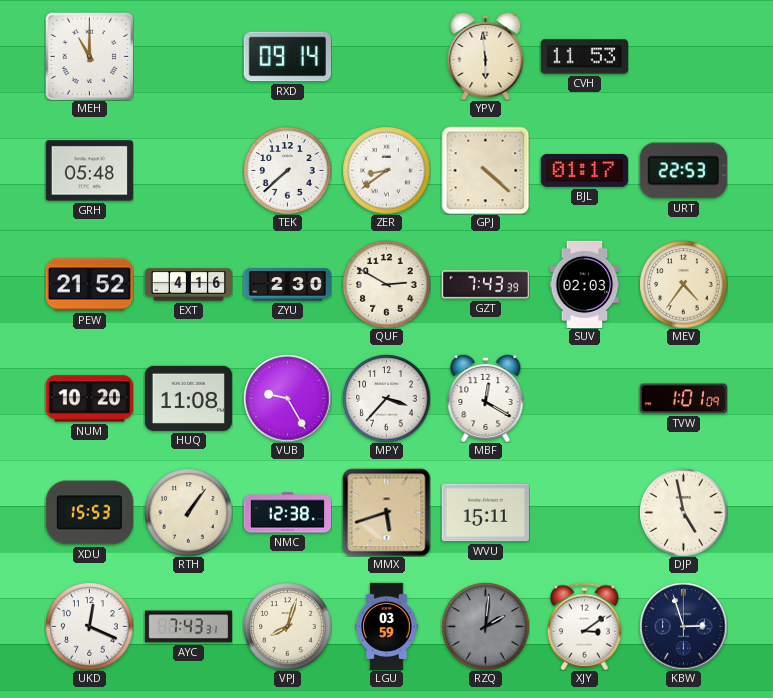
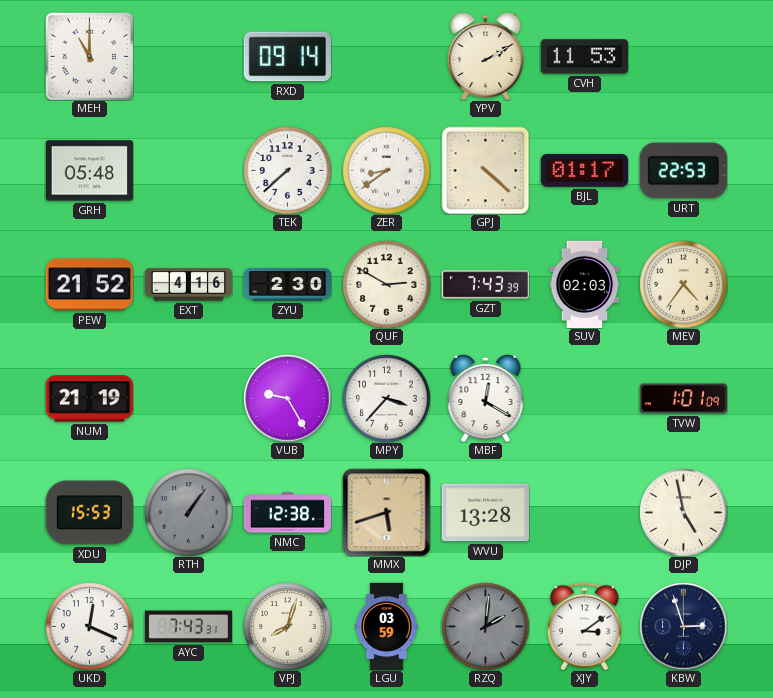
YPV: 5:59 -> 2:10 (486, 56)
NUM: 10:20 -> 21:19 (89, 399)
HUQ: 11:08 -> none (188, 398)
RTH dial: cream -> grey (188, 512)
WVU: 15:11 -> 13:28 (485, 513)
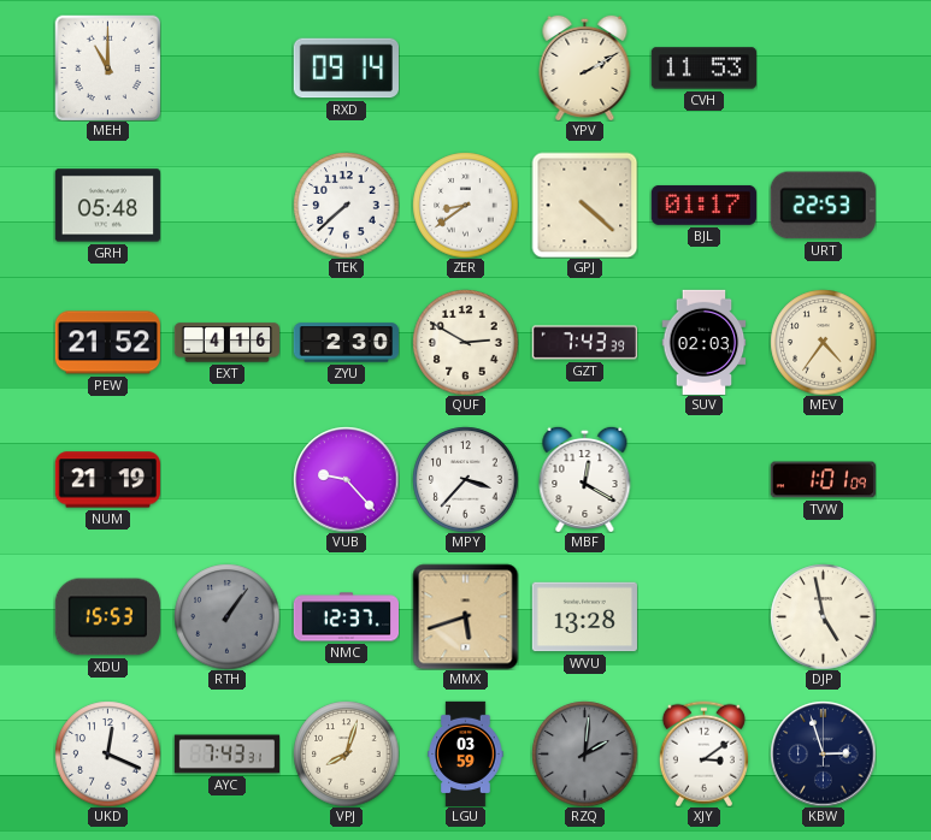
VUB: 9:25 -> 9:23 (346, 479)
NMC: 12:38 -> 12:37 (346, 617)
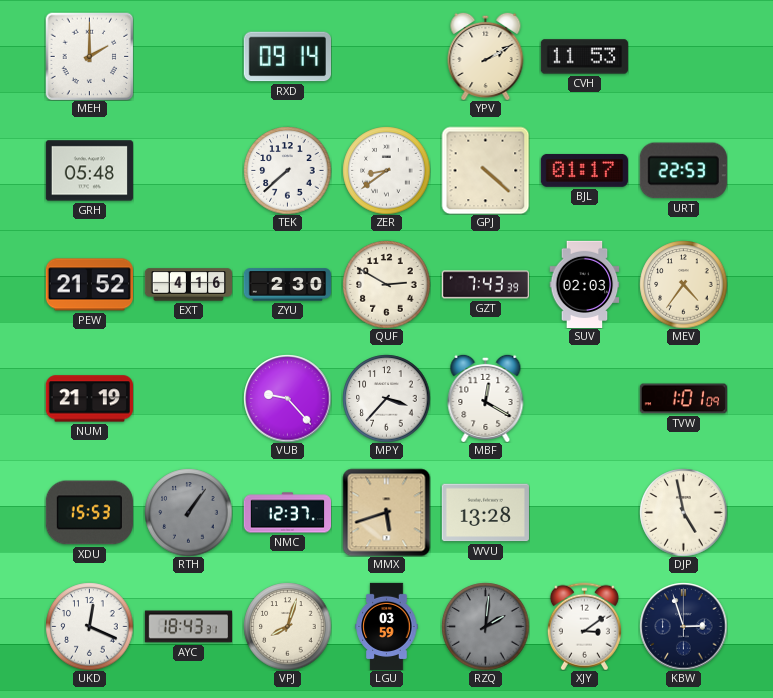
MEH: 11:00 -> 2:00 (89, 56)
AYC: 7:43 -> 18:43 (188, 627)
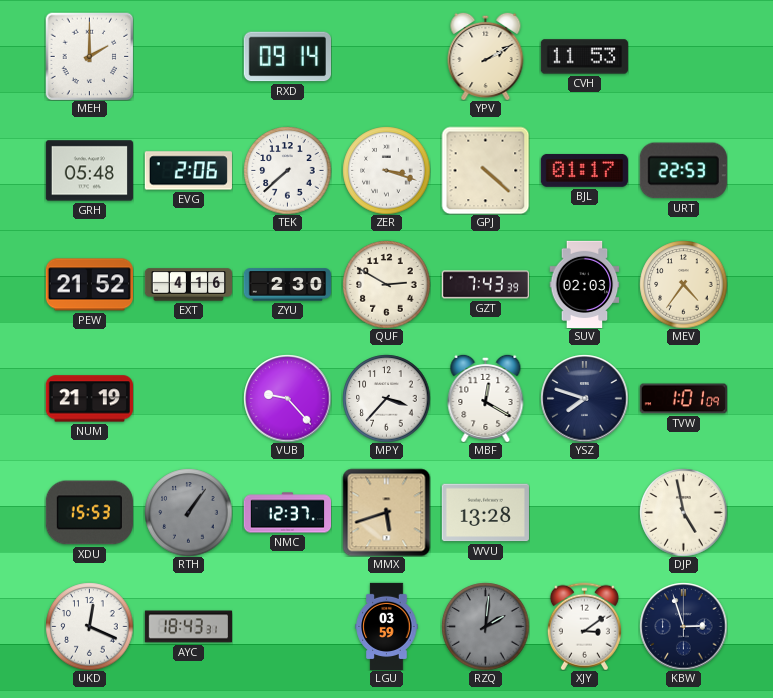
EVG: none -> 2:06 (188, 171)
ZER: 8:39 -> 3:18 (386, 170)
YSZ: none -> 7:48 (584, 398)
VPJ: 8:03 -> none (287, 626)
